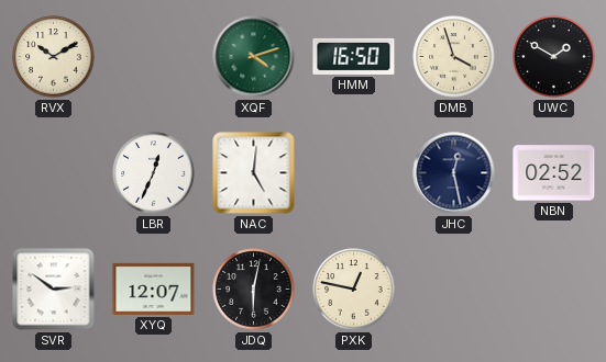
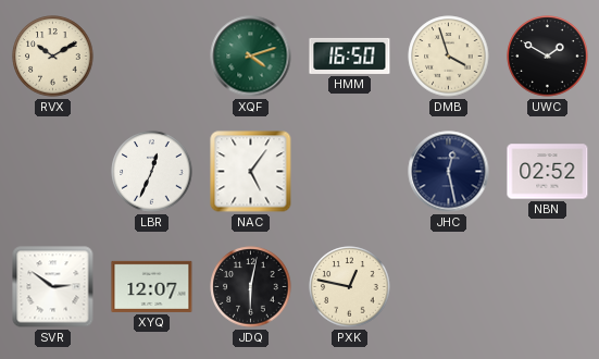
NAC: 5:01 -> 5:06 (251, 172)
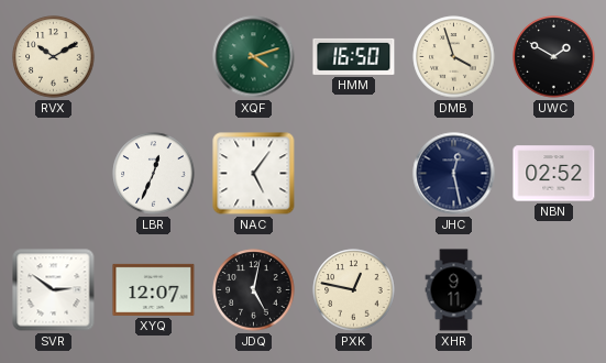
JDQ: 6:02 -> 5:02 (254, 290)
XHR: none -> 9:11 (454, 290)
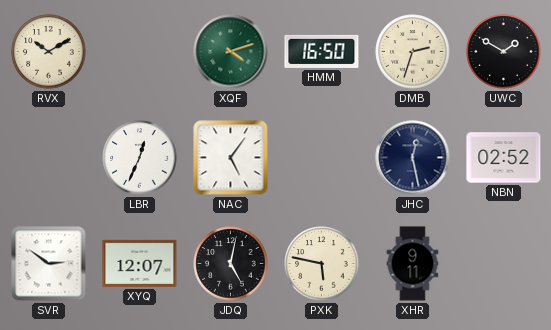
DMB: 3:57 -> 2:33 (413, 52)
PXK: 12:47 -> 5:47 (322, 264)
